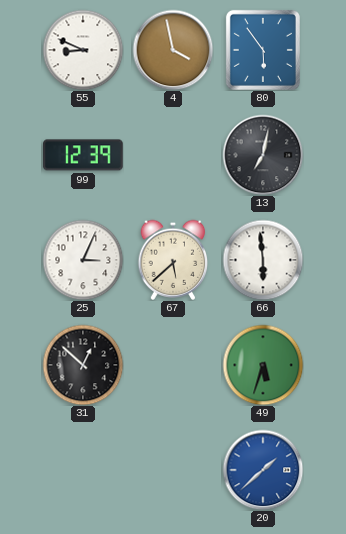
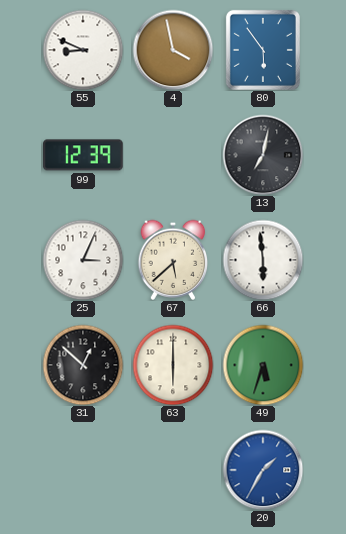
63: none -> 6:00 (173, 365)
20: 1:38 -> 1:35 (263, 470)
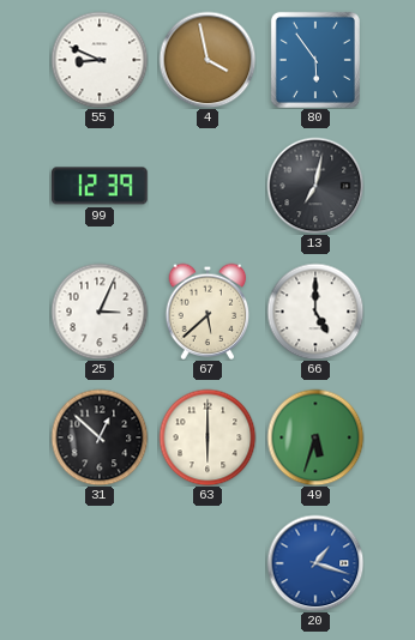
66: 5:59 -> 5:00 (315, 312)
20: 1:35 -> 1:18 (315, 563)
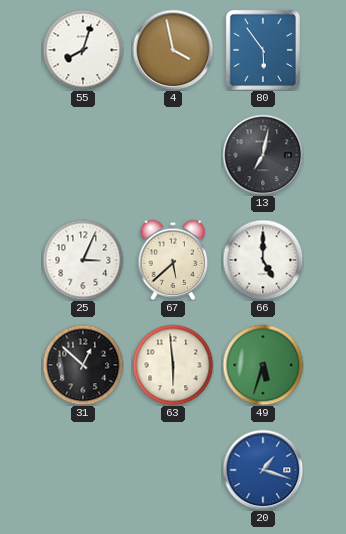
55: 8:49 -> 8:03 (83, 50)
99: 12:39 -> none (101, 186)
63: 6:00 -> 5:59 (173, 365)
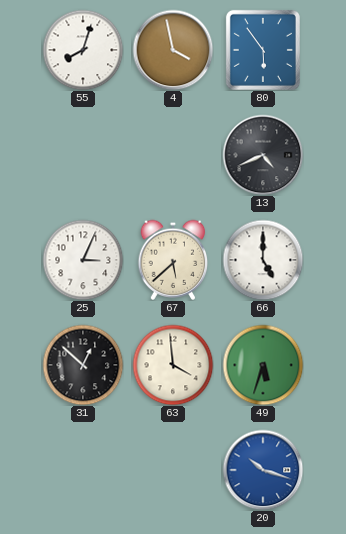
13: 7:02 -> 4:41 (263, 155)
63: 5:59 -> 3:59 (173, 365)
20: 1:18 -> 10:18 (263, 470)
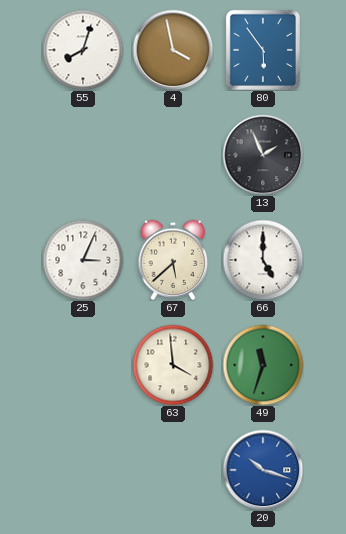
13: 4:41 -> 1:56 (263, 155)
31: 12:52 -> none (83, 365)
49: 5:33 -> 11:33 (263, 365)
